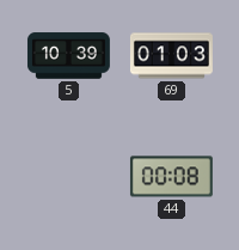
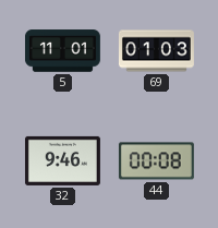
5: 10:39 -> 11:01 (62, 51)
32: none -> 9:46 (62, 160)
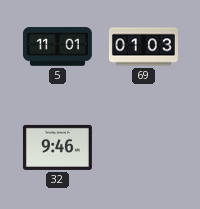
44: 00:08 -> none (156, 161)
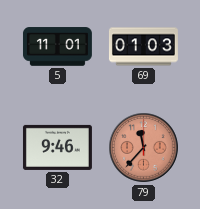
79: none -> 11:37 (144, 148)
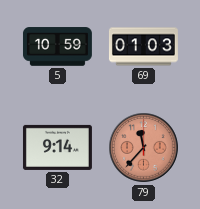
5: 11:01 -> 10:59 (57, 47)
32: 9:46 -> 9:14 (57, 147)
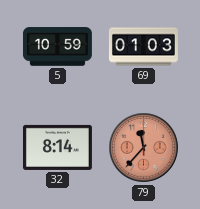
32: 9:14 -> 8:14 (57, 147)
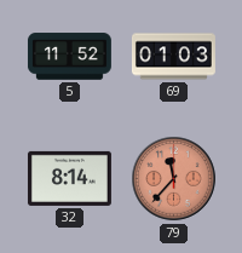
5: 10:59 -> 11:52 (69, 57)
